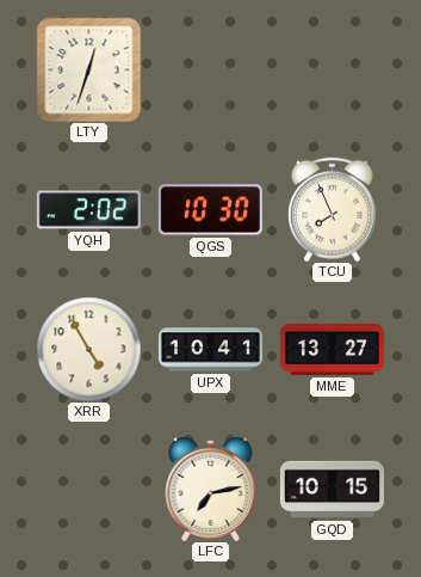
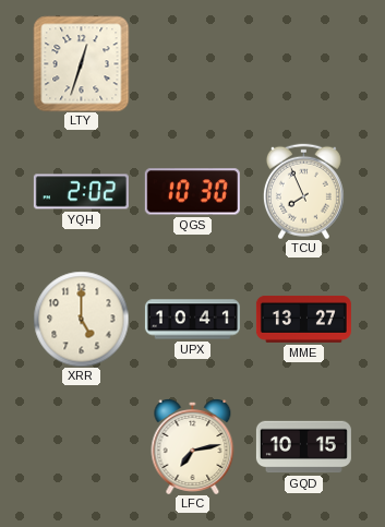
XRR: 4:55 -> 5:00 (81, 319)
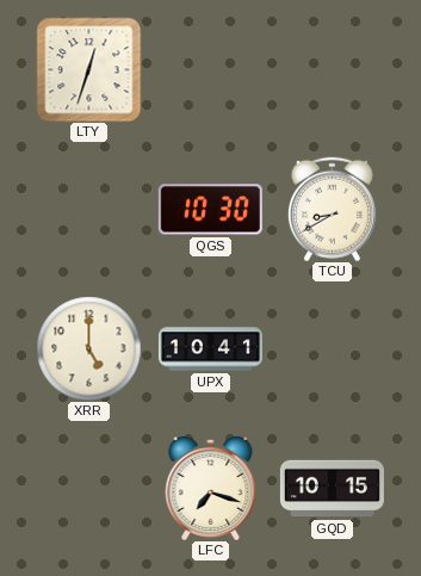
YQH: 2:02 -> none (81, 192)
TCU: 7:56 -> 8:40 (332, 209)
MME: 13:27 -> none (303, 319)
LFC: 7:13 -> 7:18 (211, 488)
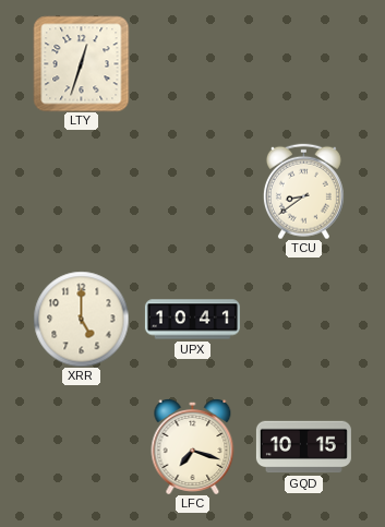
QGS: 10:30 -> none (210, 210)
TCU: 8:40 -> 8:39 (303, 191)
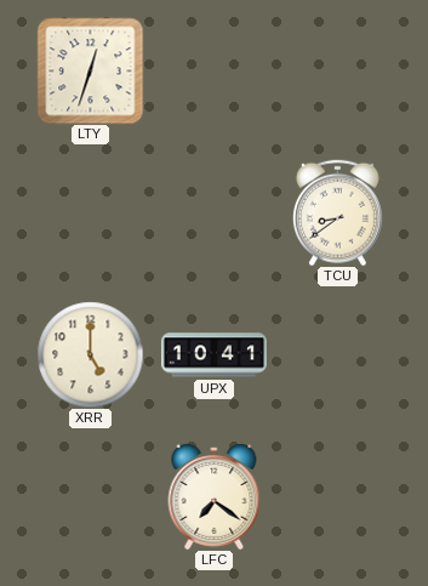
LFC: 7:18 -> 7:21 (215, 496)
GQD: 10:15 -> none (303, 447)
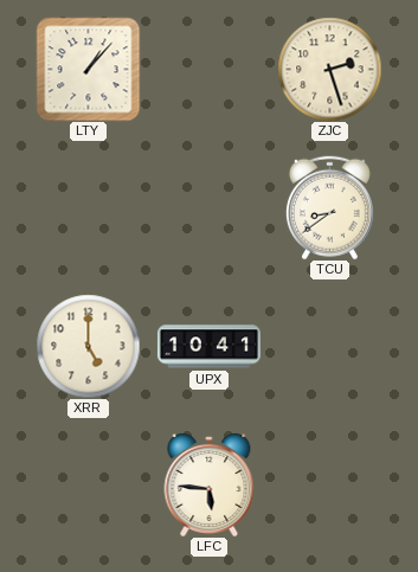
LTY: 12:33 -> 1:07 (88, 69)
ZJC: none -> 2:27 (329, 69)
LFC: 7:21 -> 5:46 (210, 484)
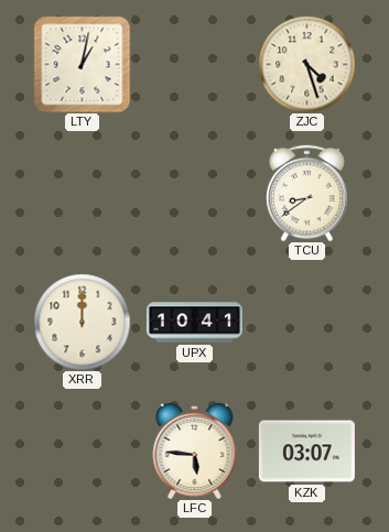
LTY: 1:07 -> 1:02 (82, 64)
ZJC: 2:27 -> 4:27 (306, 64)
XRR: 5:00 -> 12:00 (82, 322)
KZK: none -> 03:07 (306, 452)
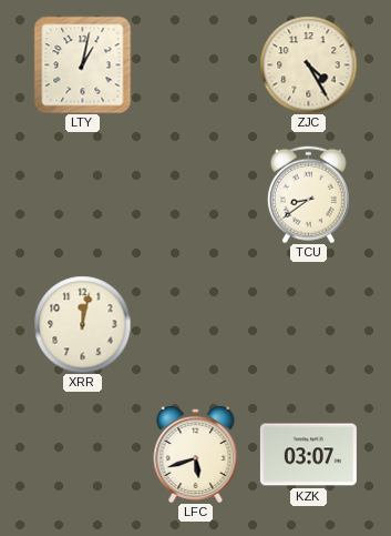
ZJC: 4:27 -> 4:25 (308, 64)
XRR: 12:00 -> 12:02 (82, 324)
UPX: 10:41 -> none (194, 323)
LFC: 5:46 -> 5:42 (196, 454)
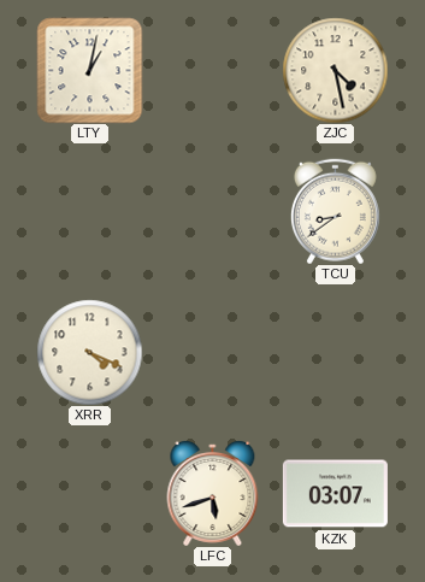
ZJC: 4:25 -> 4:28 (335, 70)
XRR: 12:02 -> 4:19 (89, 352)
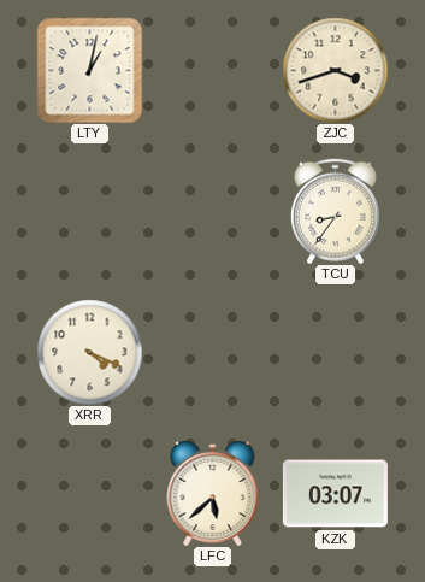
ZJC: 4:28 -> 3:42 (335, 70)
TCU: 8:39 -> 8:36 (335, 211)
LFC: 5:42 -> 5:38 (213, 493)
